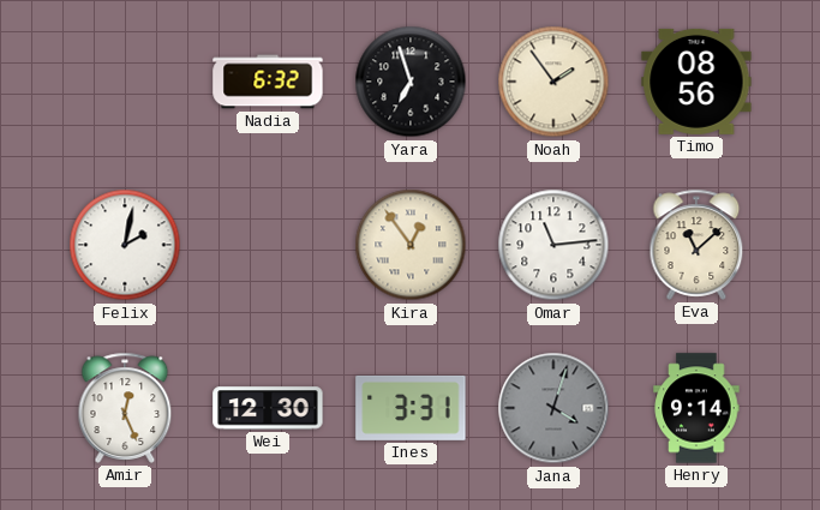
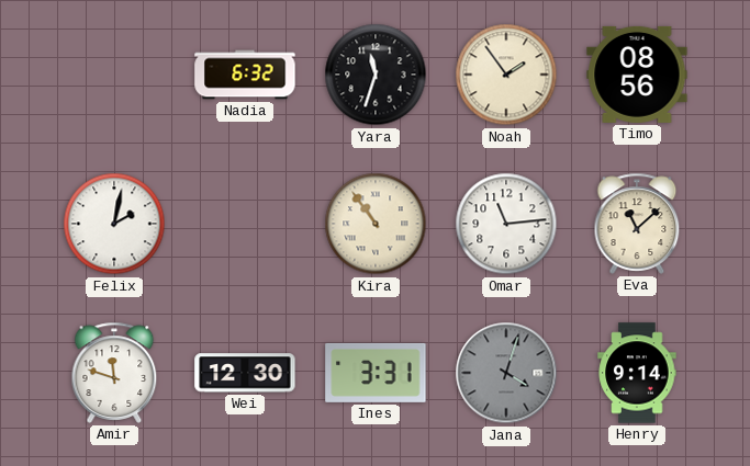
Yara: 6:57 -> 11:33 (376, 75)
Kira: 12:54 -> 10:54 (376, 224)
Amir: 12:26 -> 11:48 (114, 373)
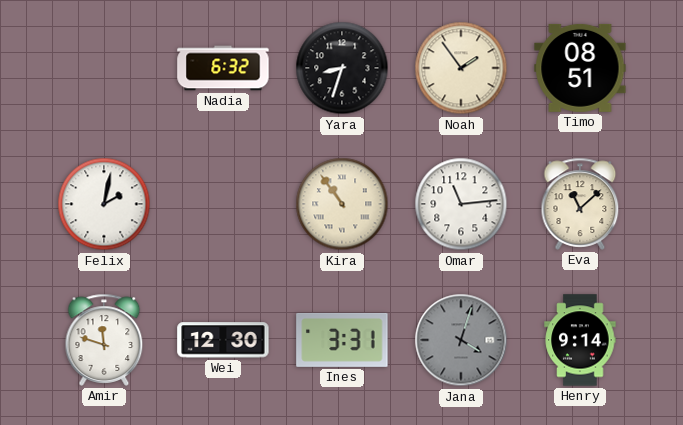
Yara: 11:33 -> 8:33 (342, 68)
Timo: 08:56 -> 08:51 (580, 68)
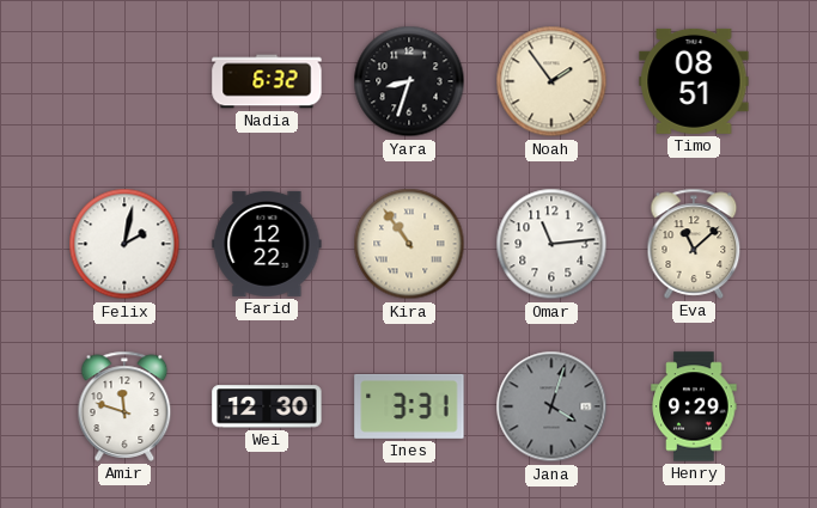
Farid: none -> 12:22 (267, 244)
Henry: 9:14 -> 9:29 (694, 406)
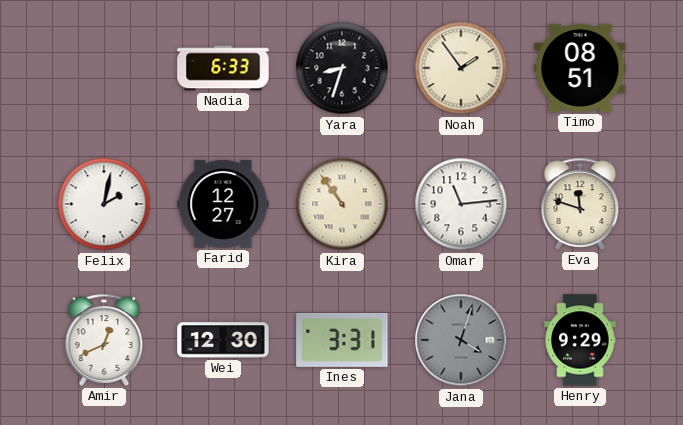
Nadia: 6:32 -> 6:33 (223, 68)
Farid: 12:22 -> 12:27 (223, 204)
Eva: 11:08 -> 11:48 (580, 204)
Amir: 11:48 -> 12:41 (104, 340)
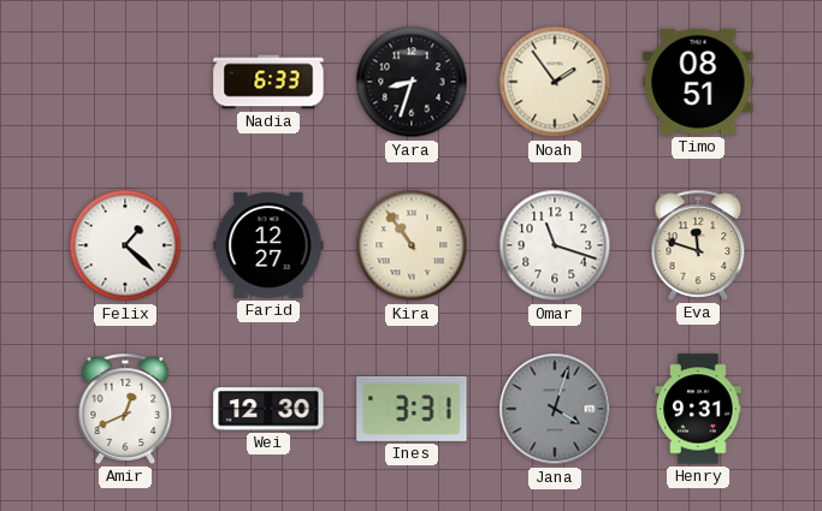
Felix: 2:02 -> 1:22 (125, 245)
Omar: 11:14 -> 11:18 (555, 245)
Henry: 9:29 -> 9:31 (698, 409)
